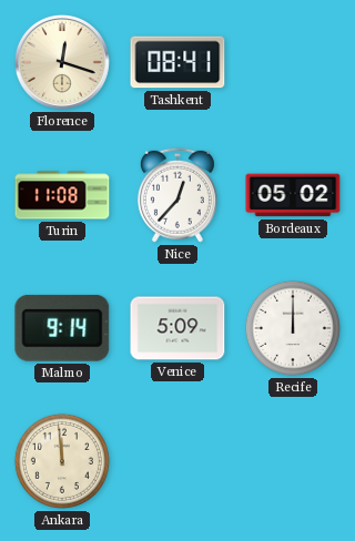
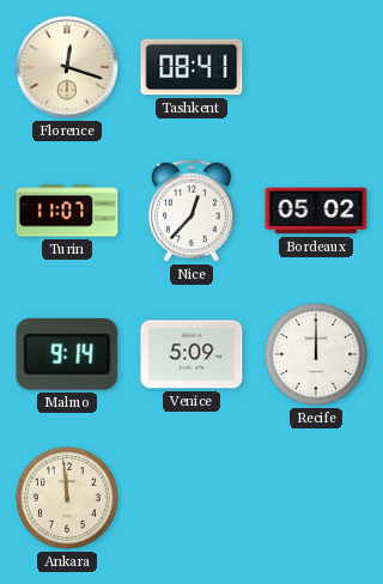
Turin: 11:08 -> 11:07 (67, 211)
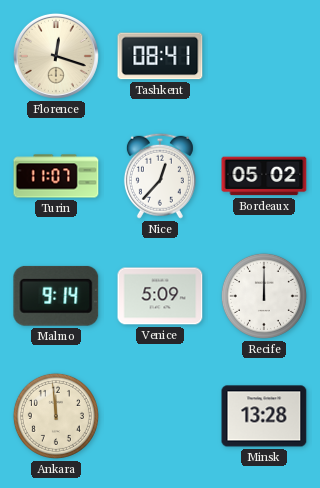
Minsk: none -> 13:28 (264, 416)
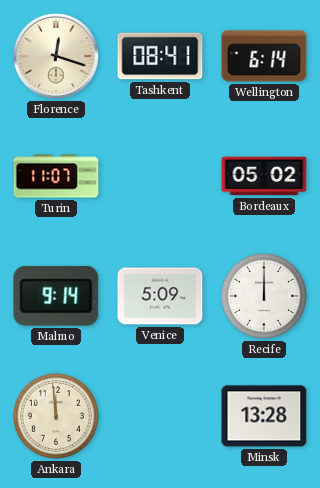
Wellington: none -> 6:14 (264, 56)
Nice: 12:37 -> none (160, 176)
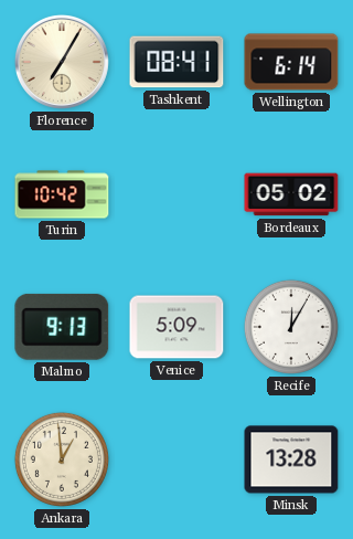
Florence: 12:18 -> 7:05 (62, 62)
Turin: 11:07 -> 10:42 (62, 194)
Malmo: 9:14 -> 9:13 (62, 327)
Recife: 12:00 -> 12:05 (291, 327)
Ankara: 11:59 -> 12:59 (62, 459)
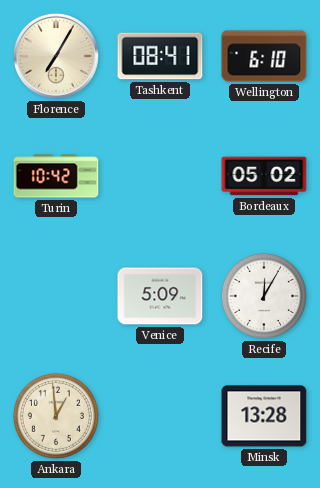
Wellington: 6:14 -> 6:10 (264, 56)
Malmo: 9:13 -> none (62, 327)
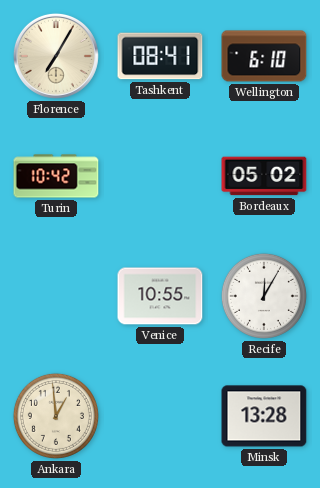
Venice: 5:09 -> 10:55 (160, 296)
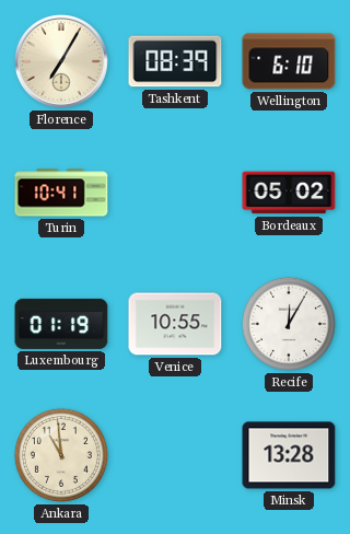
Tashkent: 08:41 -> 08:39 (175, 61)
Turin: 10:42 -> 10:41 (61, 193)
Luxembourg: none -> 01:19 (61, 324)
Ankara: 12:59 -> 10:59 (61, 455)
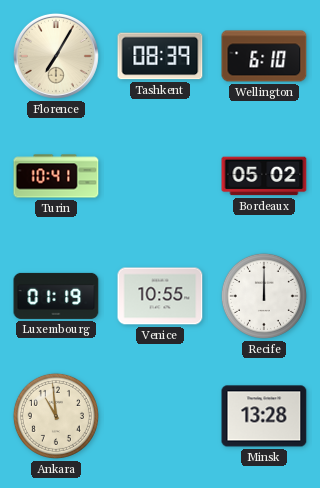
Recife: 12:05 -> 12:00 (264, 296)
